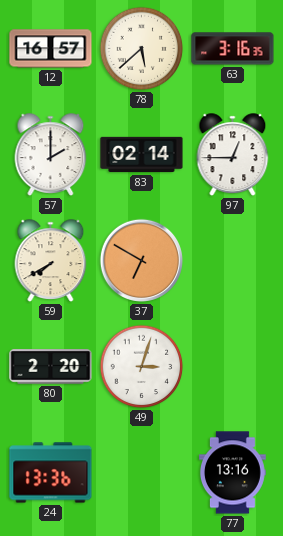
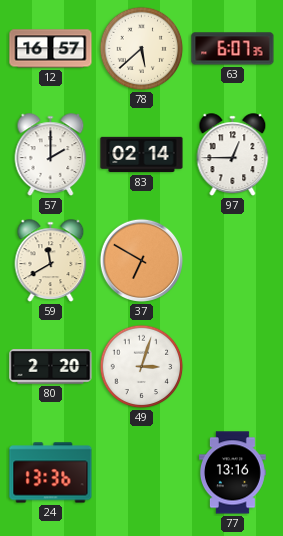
63: 3:16 -> 6:07 (233, 49)
59: 7:40 -> 11:40 (51, 261)
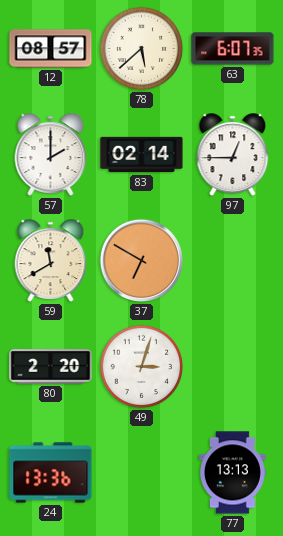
12: 16:57 -> 08:57 (51, 49)
77: 13:16 -> 13:13 (232, 473)
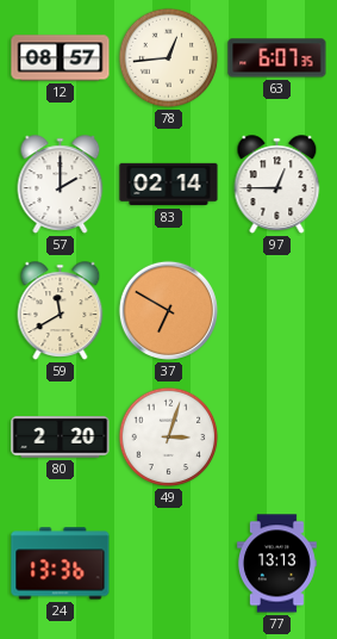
78: 5:38 -> 12:44 (169, 58)
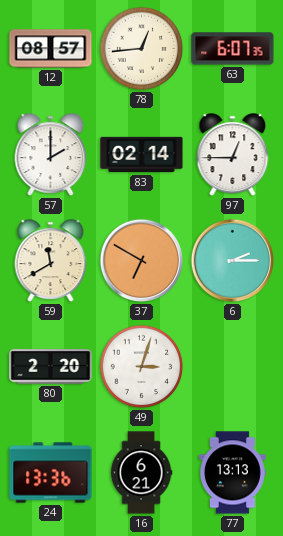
6: none -> 2:15 (232, 260)
16: none -> 6:21 (141, 473)
